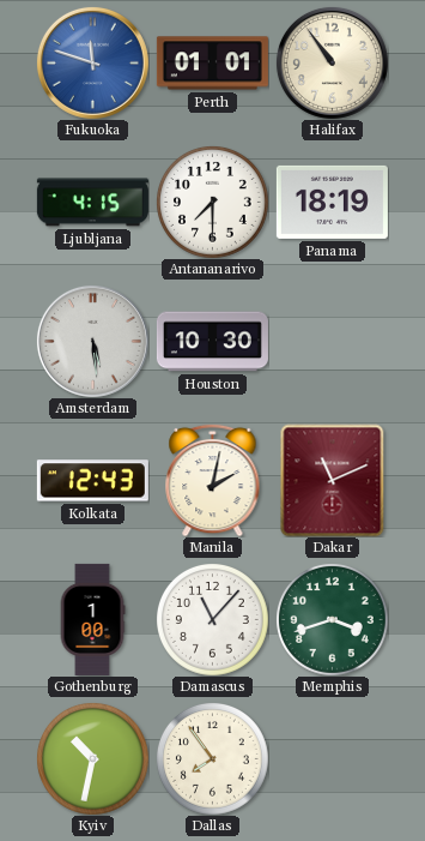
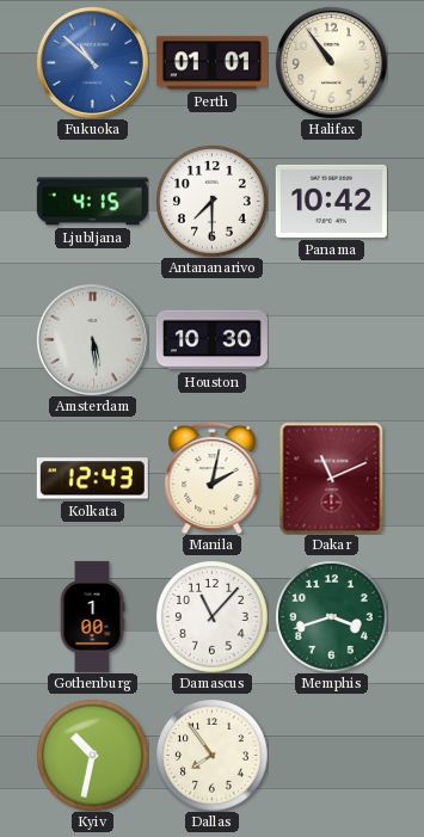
Fukuoka: 11:48 -> 10:52 (92, 62)
Panama: 18:19 -> 10:42 (331, 201)
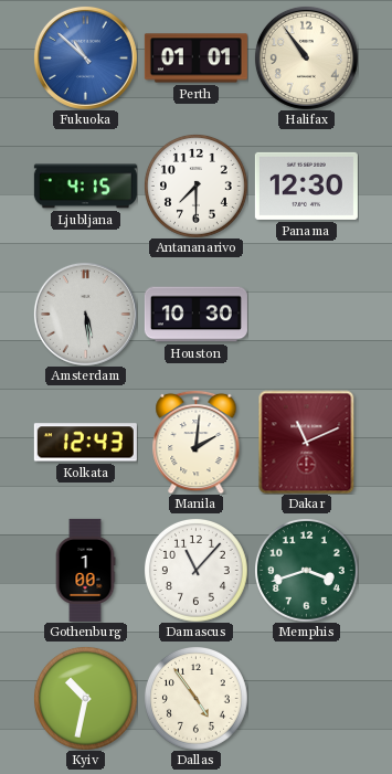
Panama: 10:42 -> 12:30 (306, 185)
Manila: 2:02 -> 2:01 (197, 442)
Dallas: 7:54 -> 4:54 (197, 699)
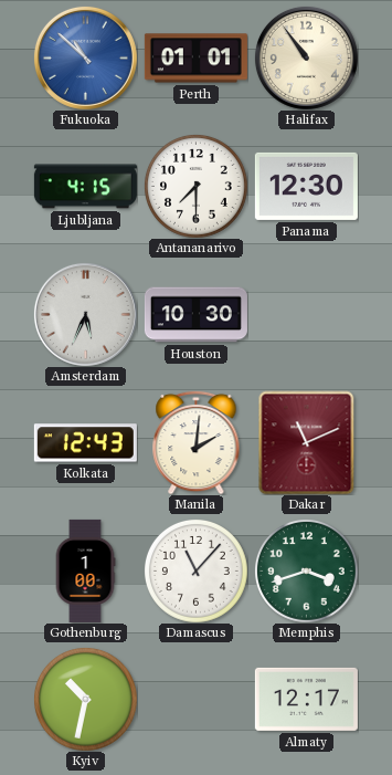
Amsterdam: 5:29 -> 5:34 (85, 314)
Dallas: 4:54 -> none (197, 699)
Almaty: none -> 12:17 (306, 699)
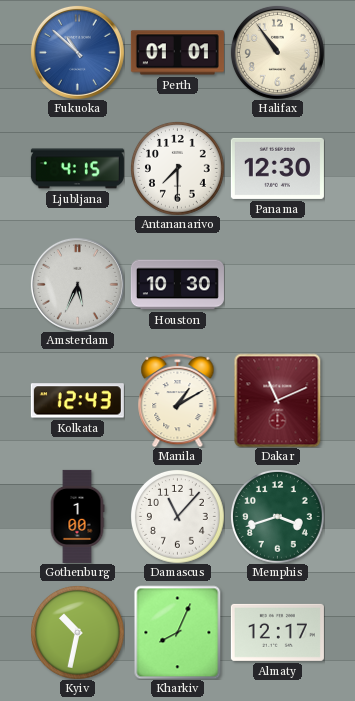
Manila: 2:01 -> 1:10 (178, 400)
Kharkiv: none -> 8:04 (178, 632)
